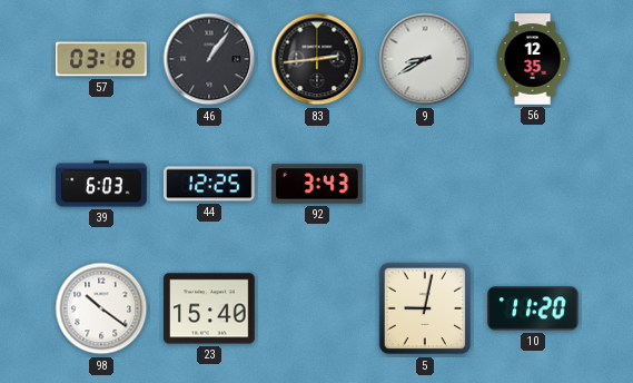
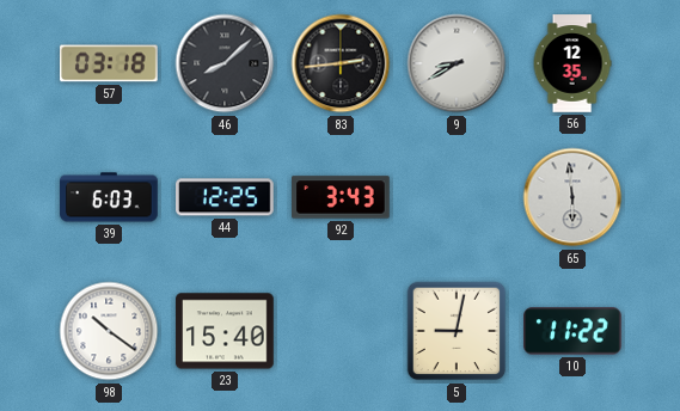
46: 1:06 -> 8:08 (225, 63)
65: none -> 5:59 (572, 197)
10: 11:20 -> 11:22 (572, 331)
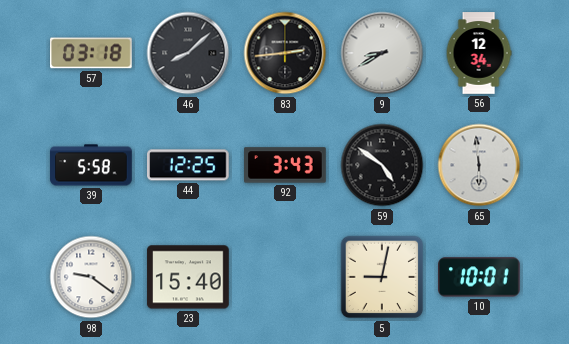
56: 12:35 -> 12:34 (479, 53)
39: 6:03 -> 5:58 (91, 165)
59: none -> 4:51 (382, 165)
98: 10:21 -> 9:21 (91, 277)
10: 11:22 -> 10:01 (479, 277)
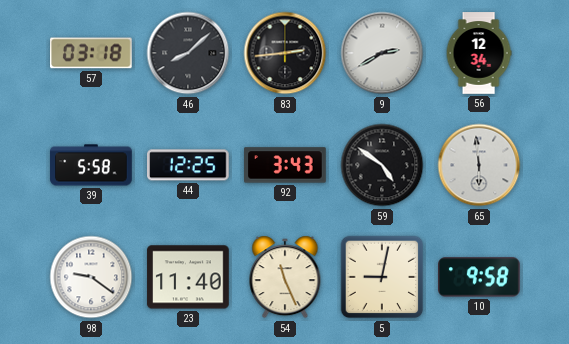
9: 8:40 -> 2:40 (382, 53)
23: 15:40 -> 11:40 (188, 277)
54: none -> 11:26 (285, 277)
10: 10:01 -> 9:58 (479, 277)
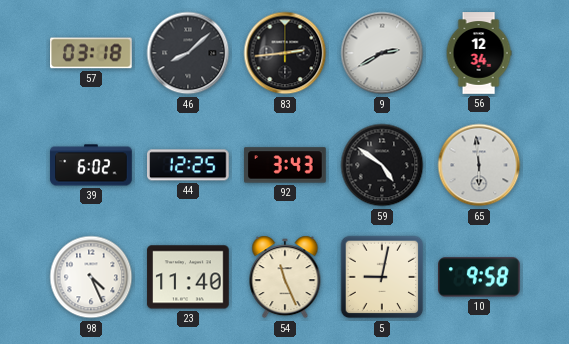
39: 5:58 -> 6:02 (91, 165)
98: 9:21 -> 4:26 (91, 277)
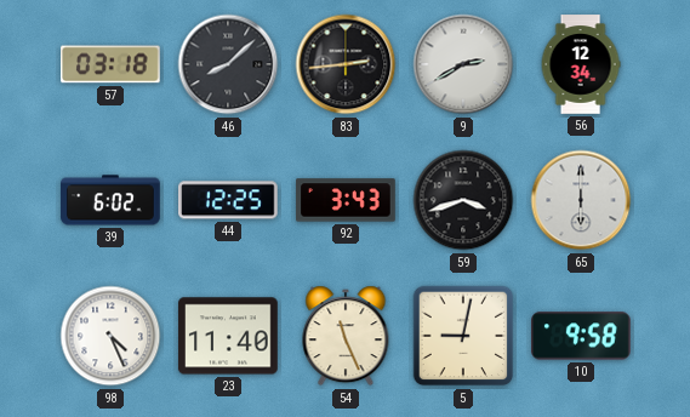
59: 4:51 -> 3:42 (463, 200)
65: 5:59 -> 6:00 (581, 200)
